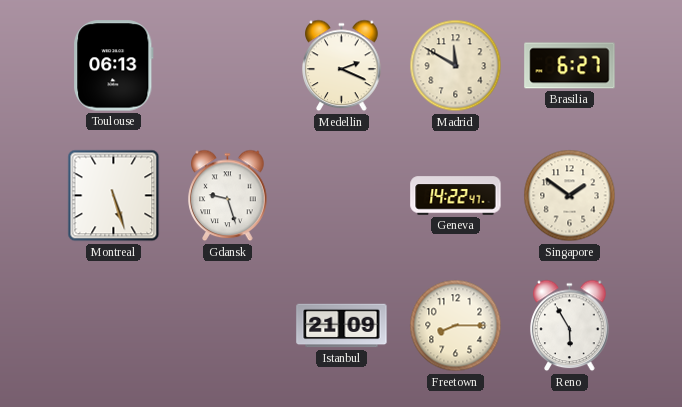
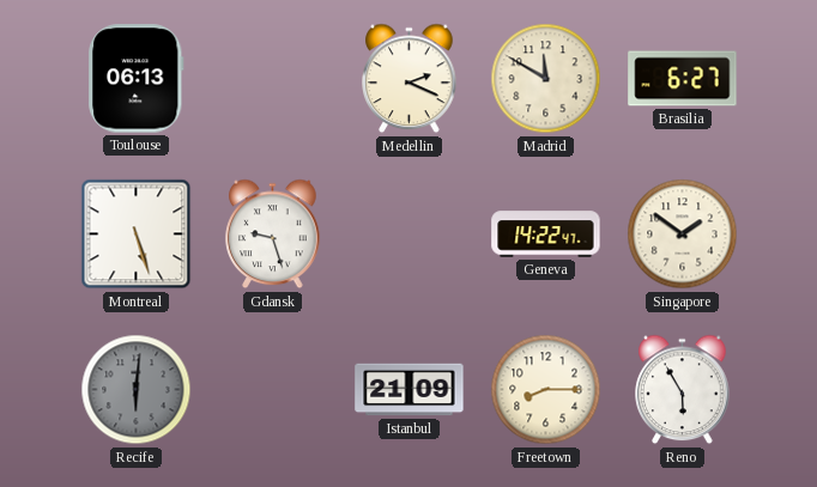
Recife: none -> 6:01 (137, 390)
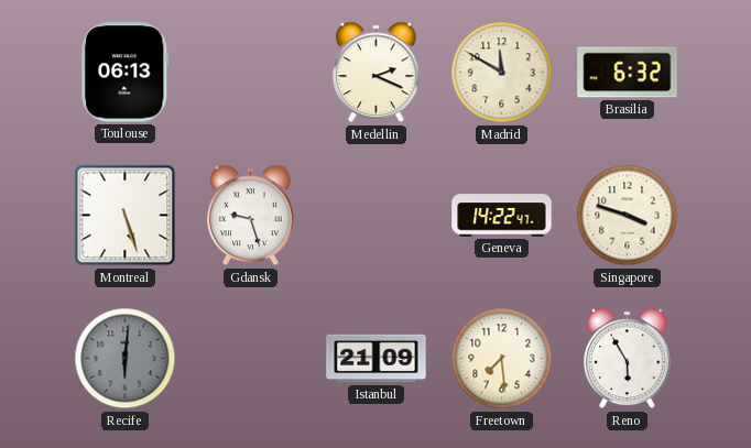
Brasilia: 6:27 -> 6:32 (628, 73)
Singapore: 1:51 -> 3:48 (628, 216)
Freetown: 8:15 -> 7:29 (502, 359)
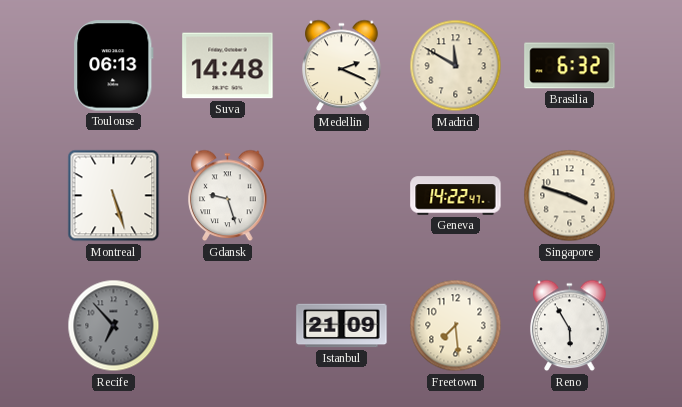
Suva: none -> 14:48 (228, 66)
Recife: 6:01 -> 6:53 (114, 326)
